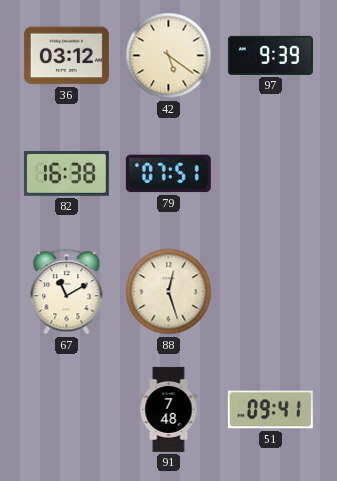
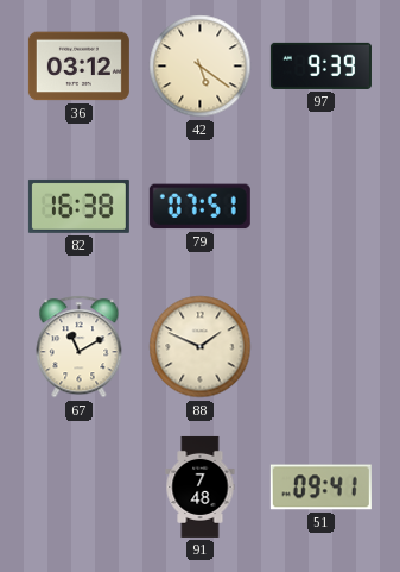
88: 12:27 -> 1:49 (201, 347)
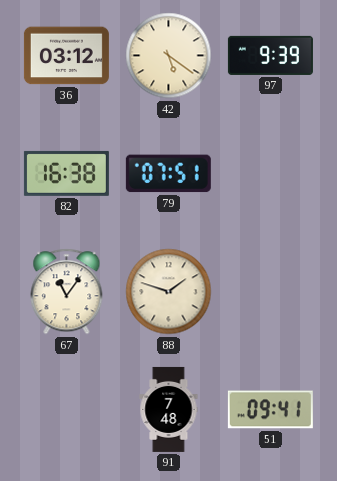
67: 11:10 -> 11:06 (67, 292)
88: 1:49 -> 1:48 (169, 292)
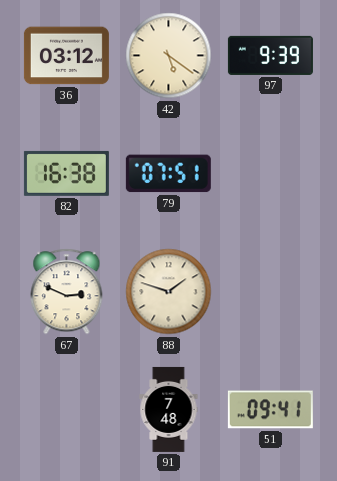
67: 11:06 -> 2:49 (67, 292)
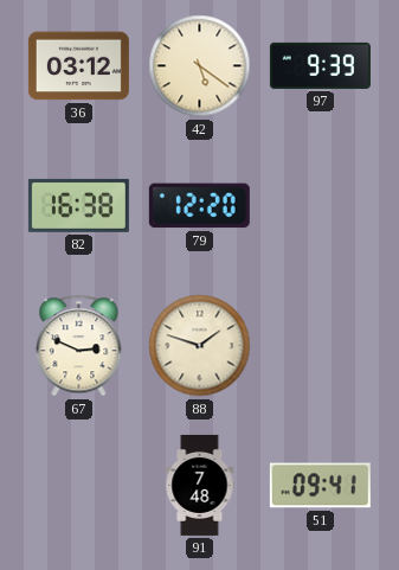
79: 07:51 -> 12:20 (199, 206)
